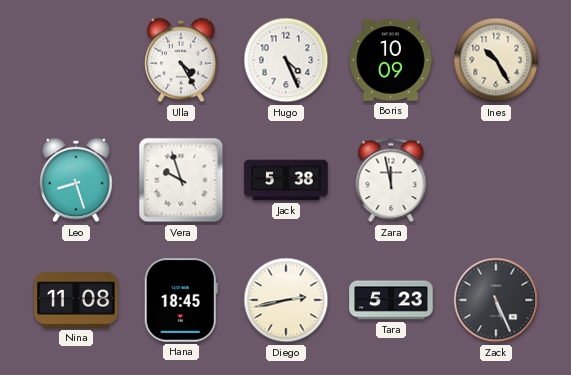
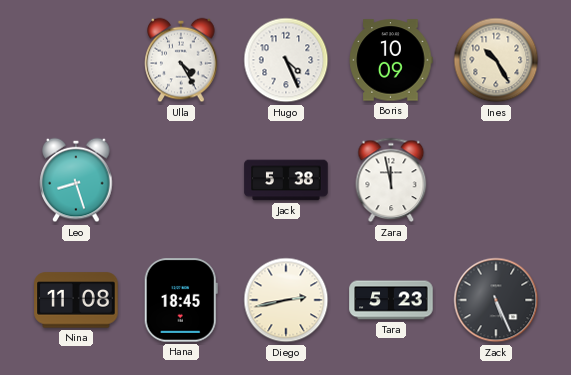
Vera: 9:57 -> none (181, 180)
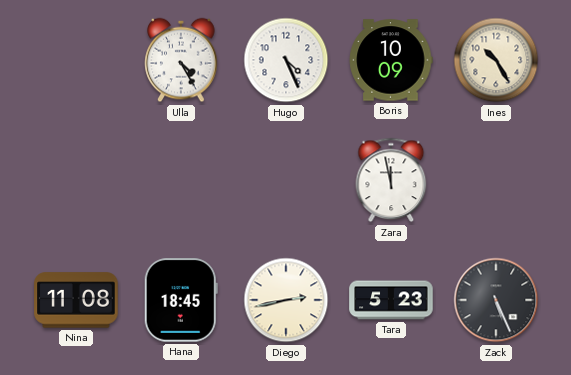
Leo: 8:27 -> none (76, 180)
Jack: 5:38 -> none (286, 180)
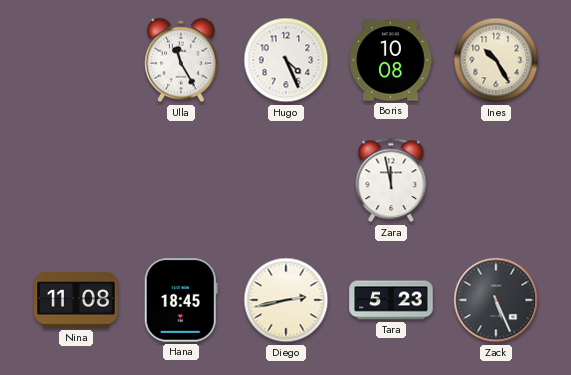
Ulla: 4:25 -> 11:25 (181, 60)
Boris: 10:09 -> 10:08 (391, 60)
